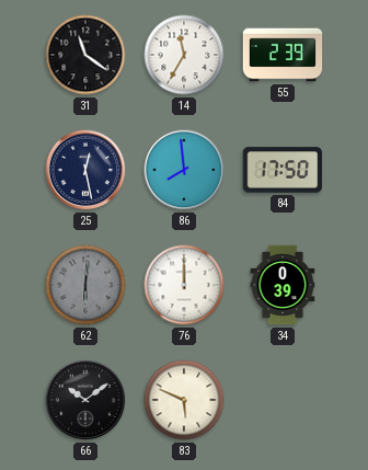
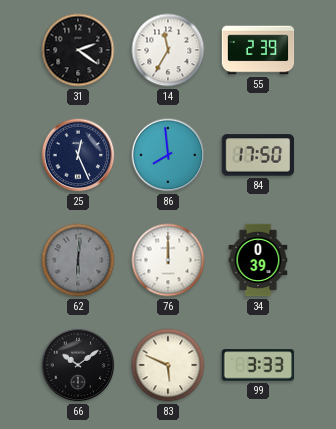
31: 11:21 -> 2:21 (78, 50)
25: 12:28 -> 12:26 (78, 155)
99: none -> 3:33 (258, 365)
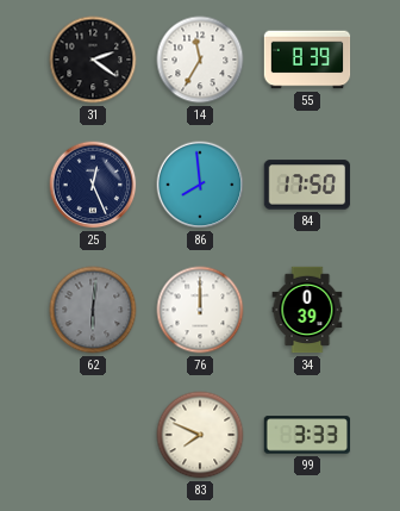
55: 2:39 -> 8:39 (307, 60)
66: 10:09 -> none (78, 365)
83: 5:49 -> 7:49 (200, 435)
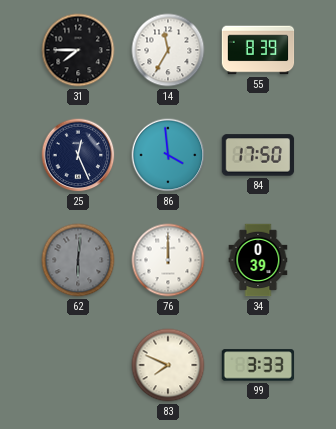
31: 2:21 -> 7:45 (78, 50)
86: 7:59 -> 3:59 (168, 155)
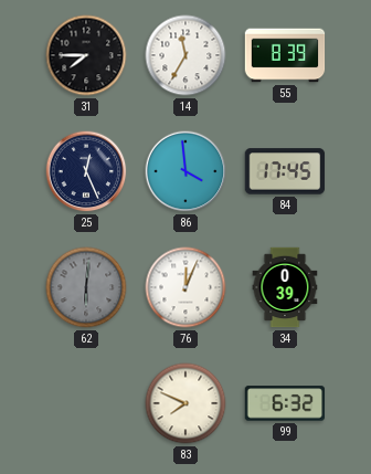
84: 17:50 -> 17:45 (285, 171)
76: 12:00 -> 12:04 (185, 287)
99: 3:33 -> 6:32 (285, 403)
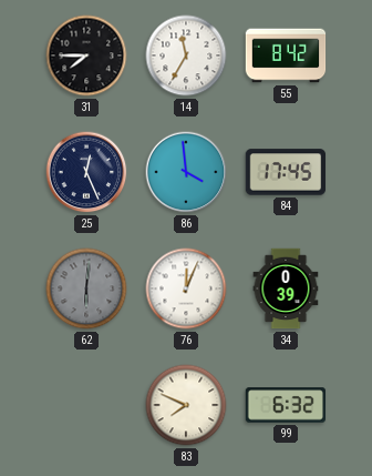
55: 8:39 -> 8:42 (286, 55)
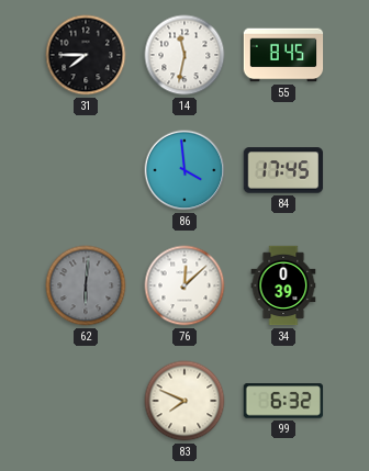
14: 11:35 -> 11:32 (185, 55)
55: 8:42 -> 8:45 (283, 55)
25: 12:26 -> none (86, 172)
76: 12:04 -> 12:08 (185, 285)
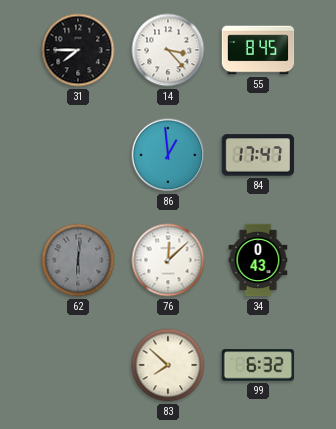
14: 11:32 -> 3:23 (168, 50)
86: 3:59 -> 12:59 (168, 155)
84: 17:45 -> 17:47 (258, 155)
34: 0:39 -> 0:43 (258, 260)
83: 7:49 -> 7:52 (168, 365)
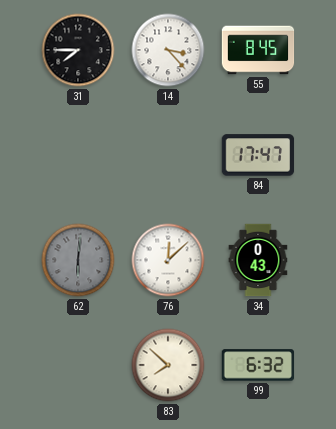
86: 12:59 -> none (168, 155)
